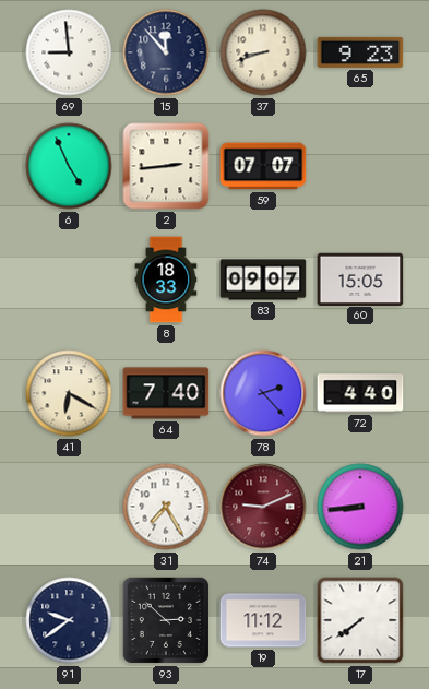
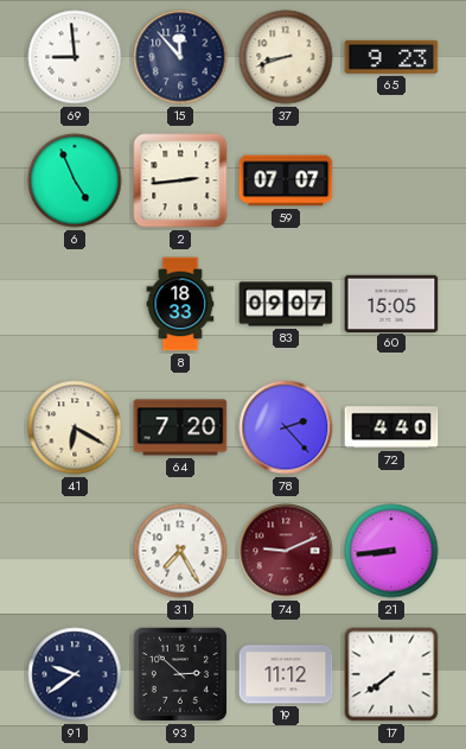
64: 7:40 -> 7:20 (180, 427)
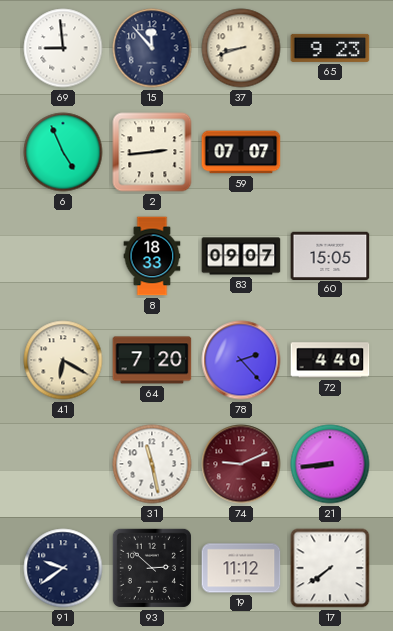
31: 7:25 -> 11:28 (152, 464)
